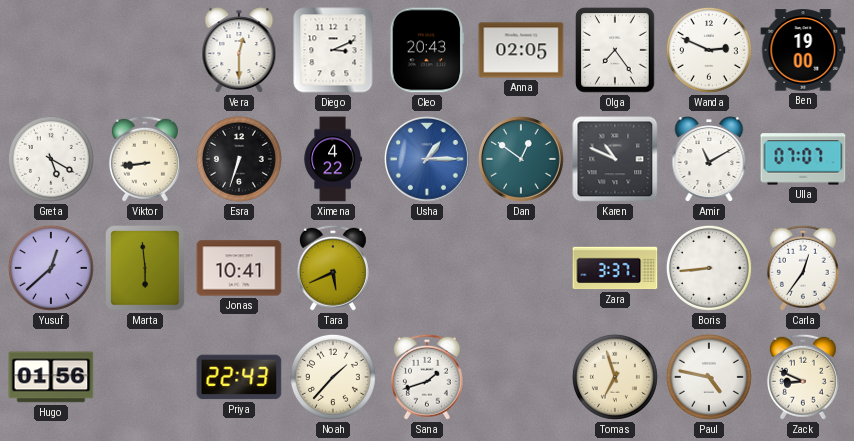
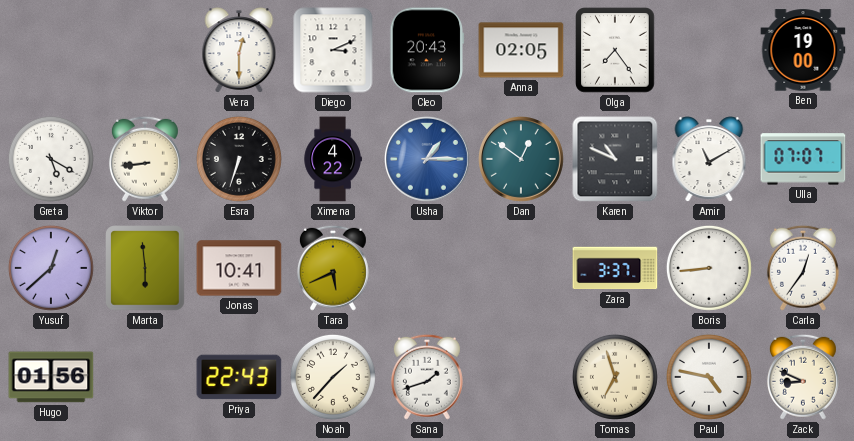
Wanda: 2:49 -> none (709, 50)
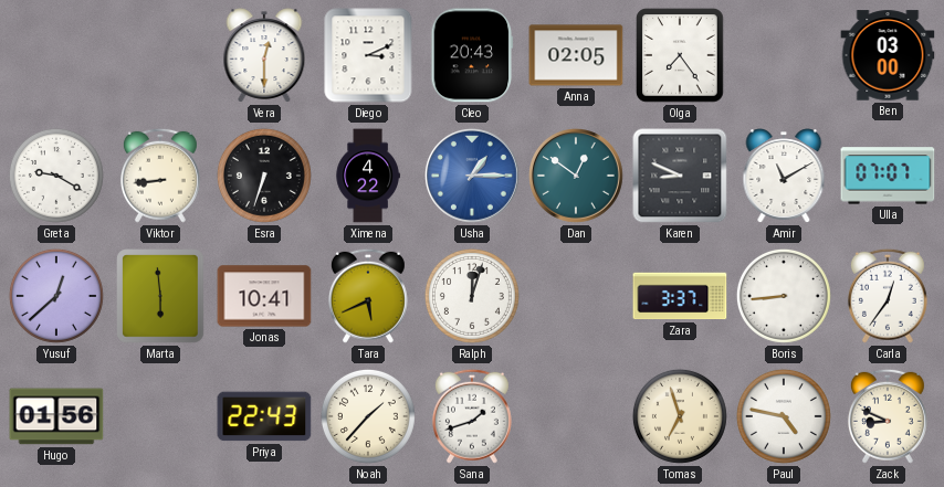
Ben: 19:00 -> 03:00 (888, 55)
Greta: 5:20 -> 9:20 (56, 176)
Karen: 10:49 -> 8:49 (680, 176)
Ralph: none -> 12:03 (472, 296)
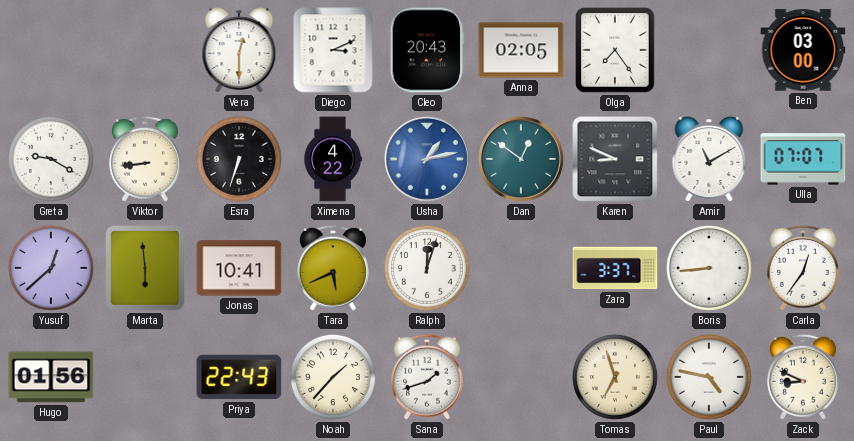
Usha: 1:15 -> 1:13 (428, 160)
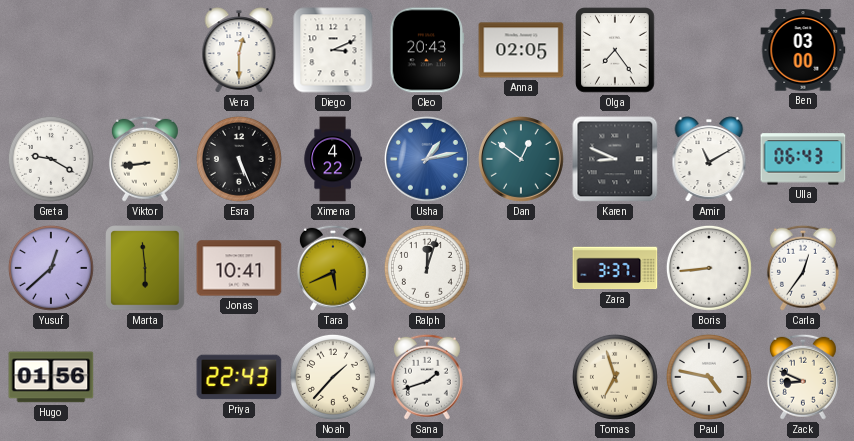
Esra: 6:33 -> 5:26 (239, 159)
Ulla: 07:07 -> 06:43 (803, 159)
